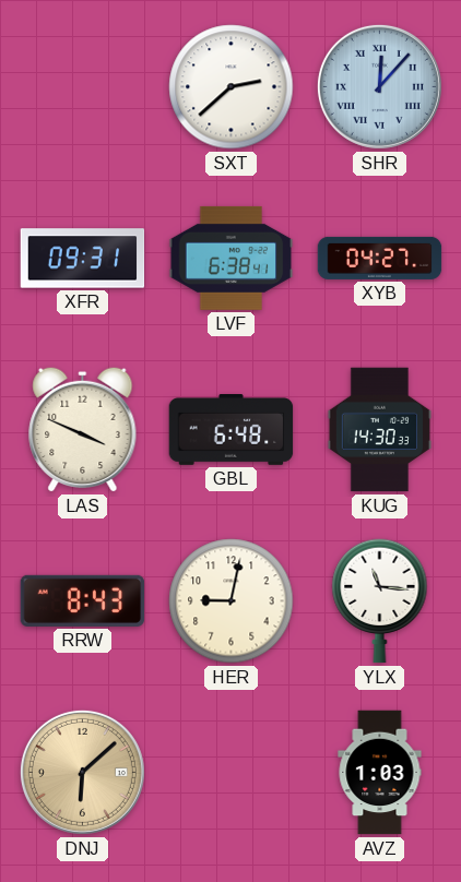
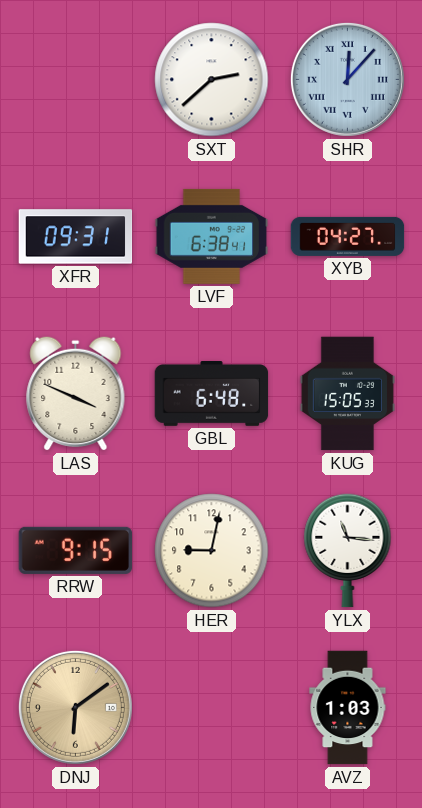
KUG: 14:30 -> 15:05 (347, 394)
RRW: 8:43 -> 9:15 (76, 550)
DNJ: 6:08 -> 6:09 (75, 707)
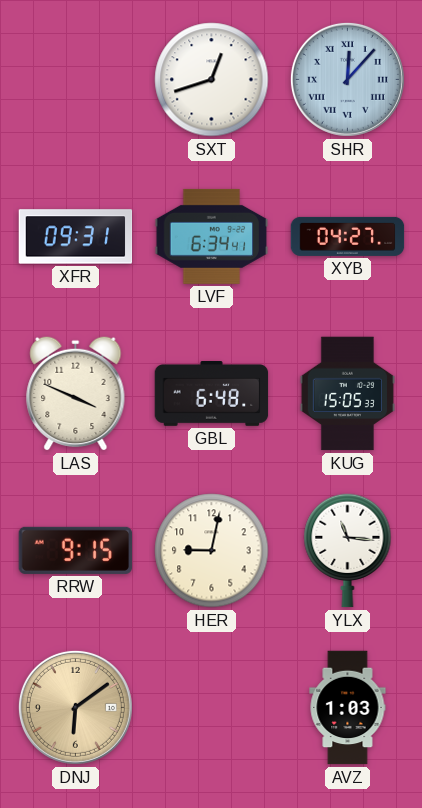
SXT: 2:38 -> 12:42 (212, 80)
LVF: 6:38 -> 6:34 (212, 236)
